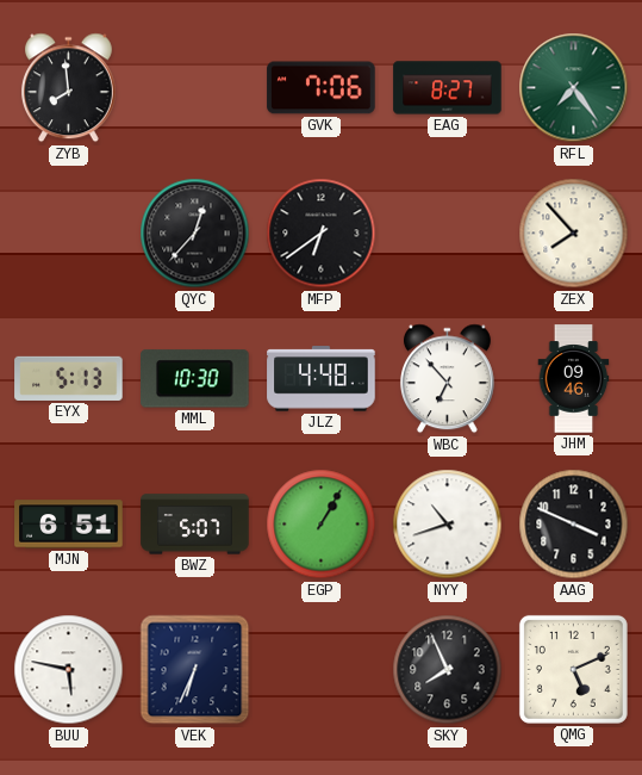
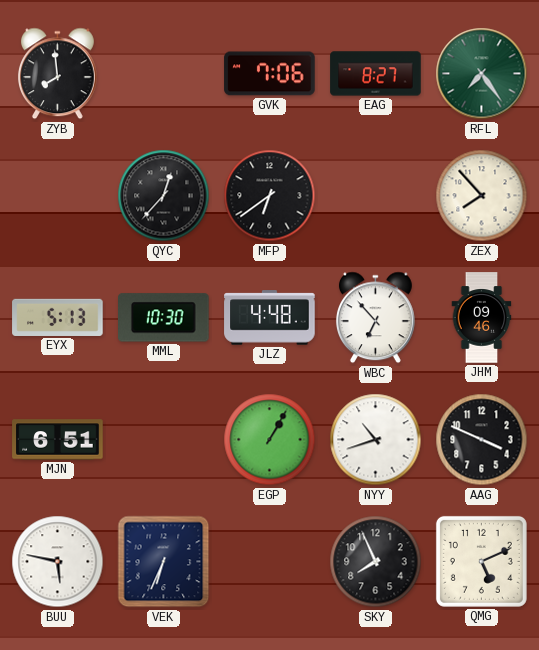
BWZ: 5:07 -> none (195, 525)
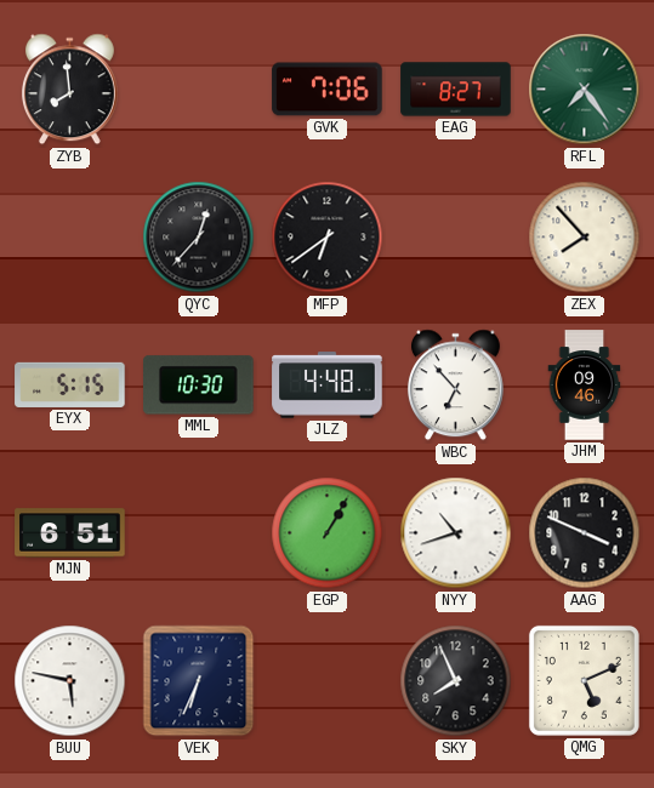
EYX: 5:13 -> 5:15 (70, 384)
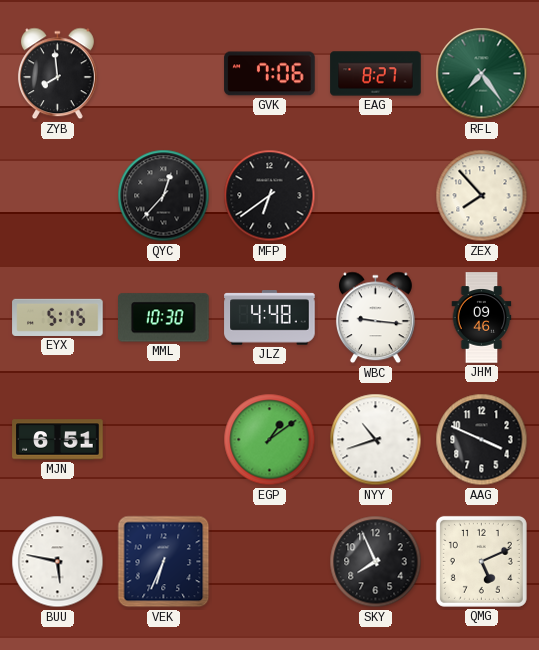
WBC: 6:53 -> 9:16 (375, 318)
EGP: 1:05 -> 1:09 (270, 440)
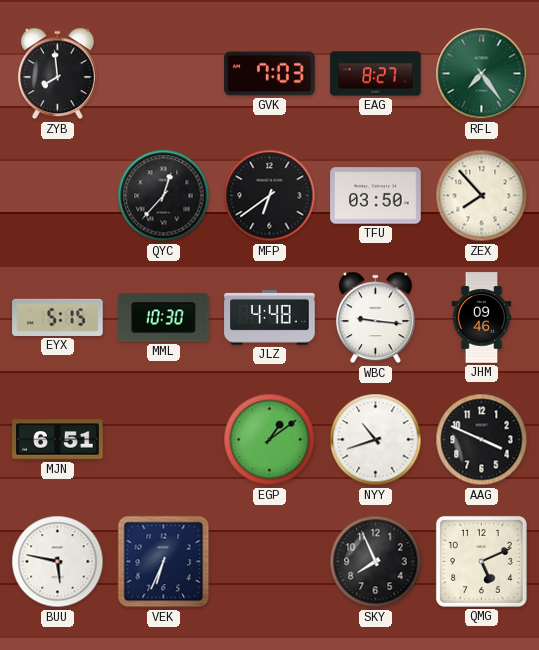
GVK: 7:06 -> 7:03 (270, 74)
TFU: none -> 03:50 (376, 196)
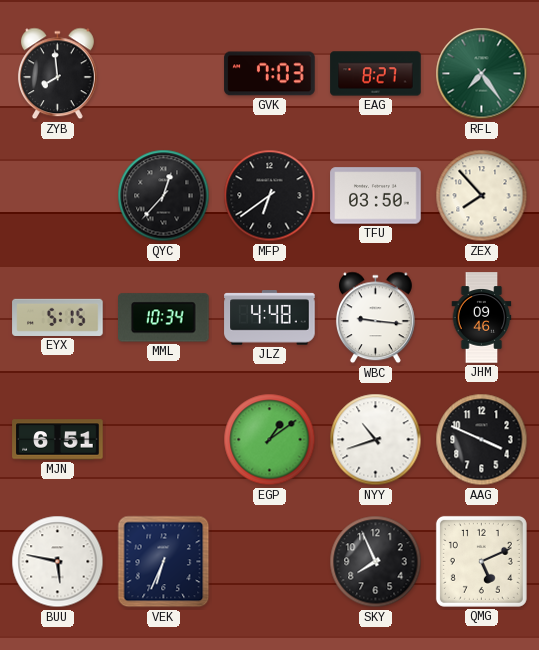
MML: 10:30 -> 10:34 (164, 318)
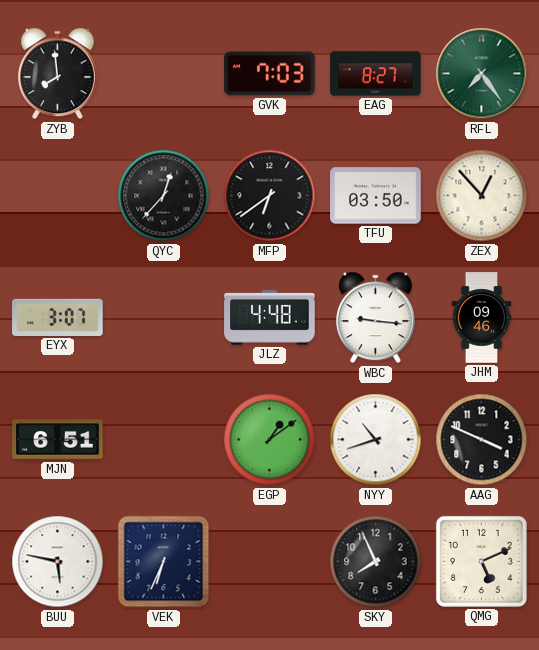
ZEX: 7:53 -> 12:53 (482, 196)
EYX: 5:15 -> 3:07 (58, 317)
MML: 10:34 -> none (164, 318)
